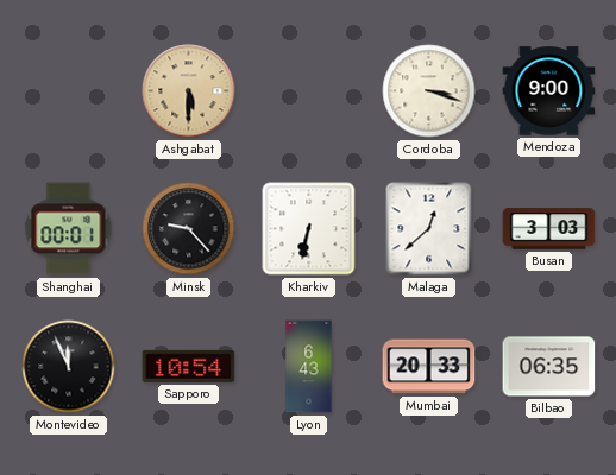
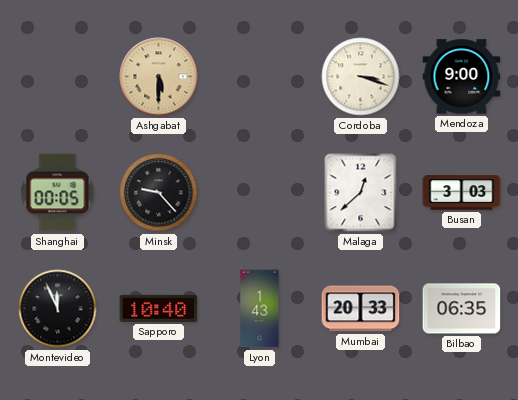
Shanghai: 00:01 -> 00:05 (58, 193)
Kharkiv: 6:32 -> none (309, 229)
Sapporo: 10:54 -> 10:40 (159, 308)
Lyon: 6:43 -> 1:43 (260, 309)
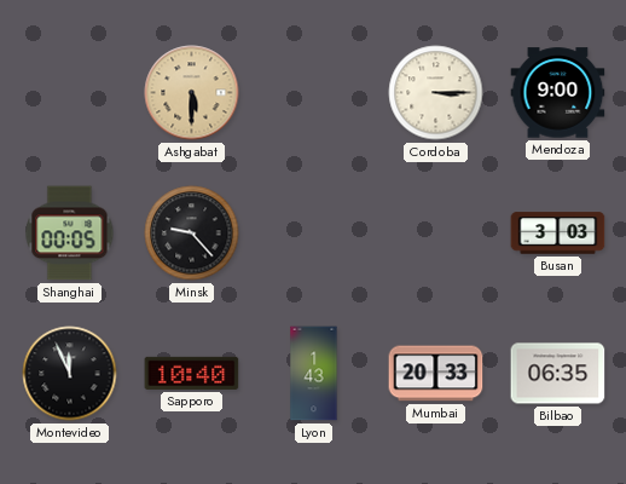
Cordoba: 3:18 -> 3:15 (436, 93)
Malaga: 12:38 -> none (361, 193)
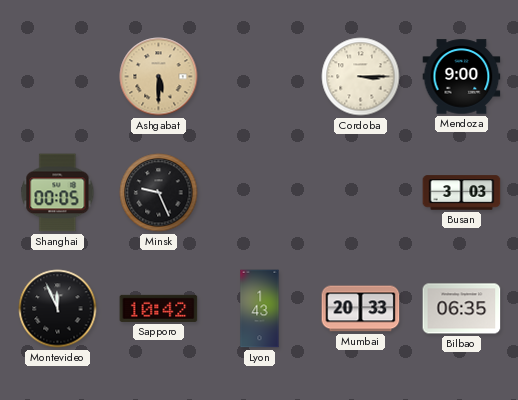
Minsk: 9:23 -> 9:26 (159, 193)
Sapporo: 10:40 -> 10:42 (159, 308)
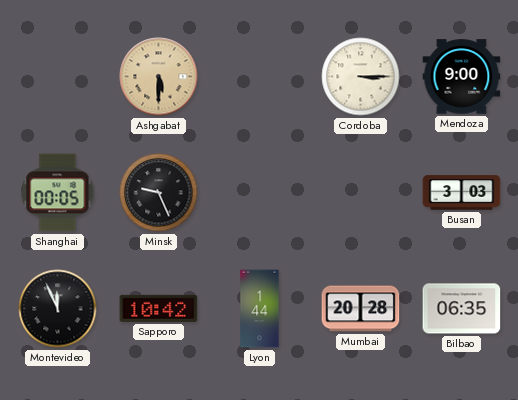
Lyon: 1:43 -> 1:44 (260, 309)
Mumbai: 20:33 -> 20:28 (361, 309)
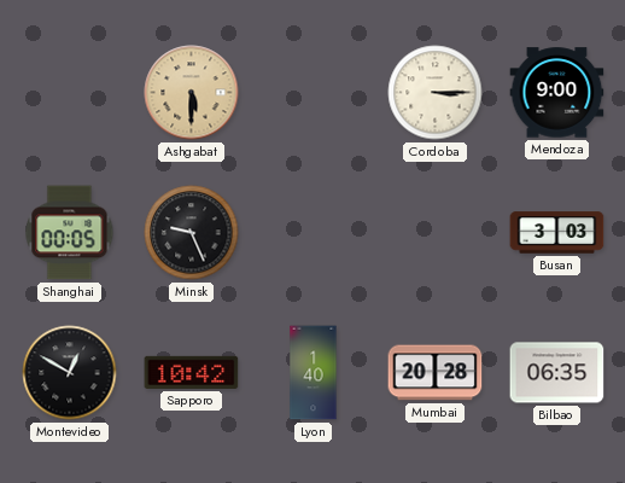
Montevideo: 11:56 -> 12:50 (70, 373)
Lyon: 1:44 -> 1:40 (314, 373)
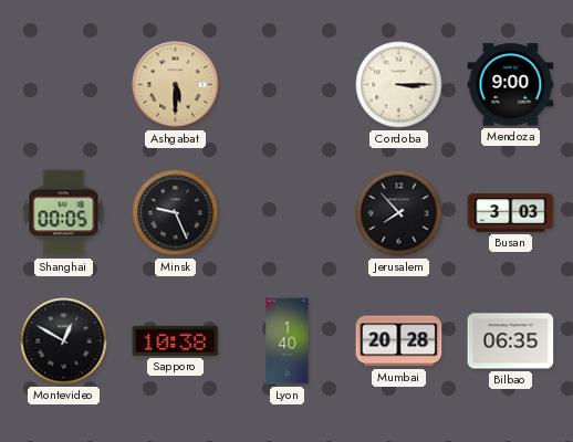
Jerusalem: none -> 7:53 (399, 213)
Sapporo: 10:42 -> 10:38 (176, 340)
